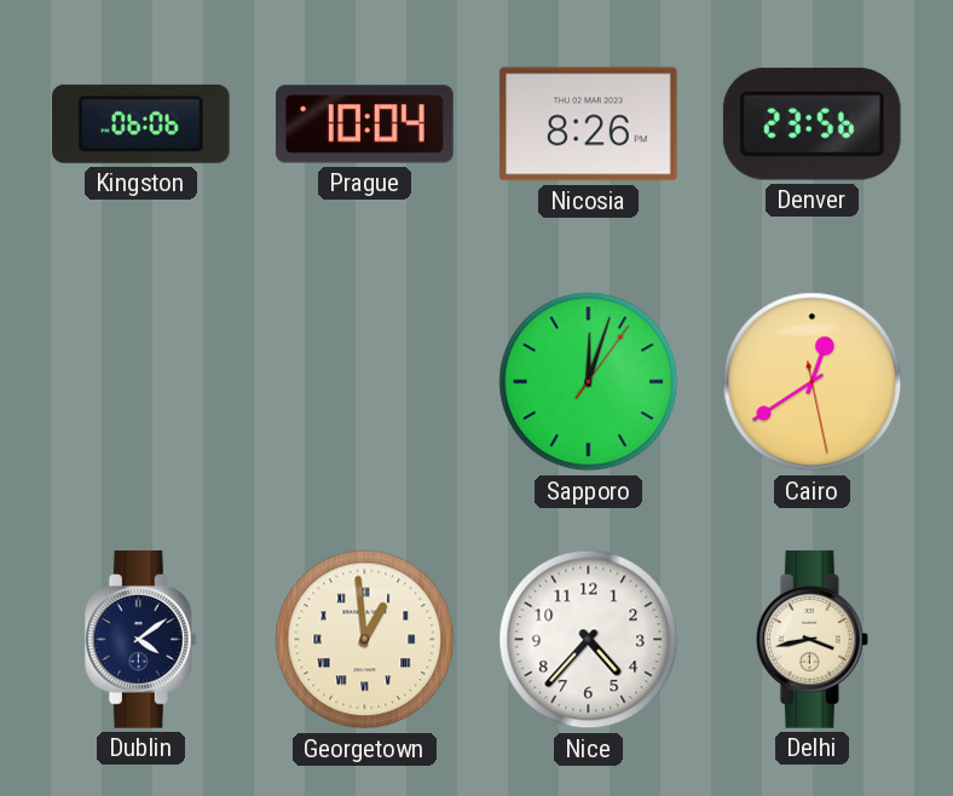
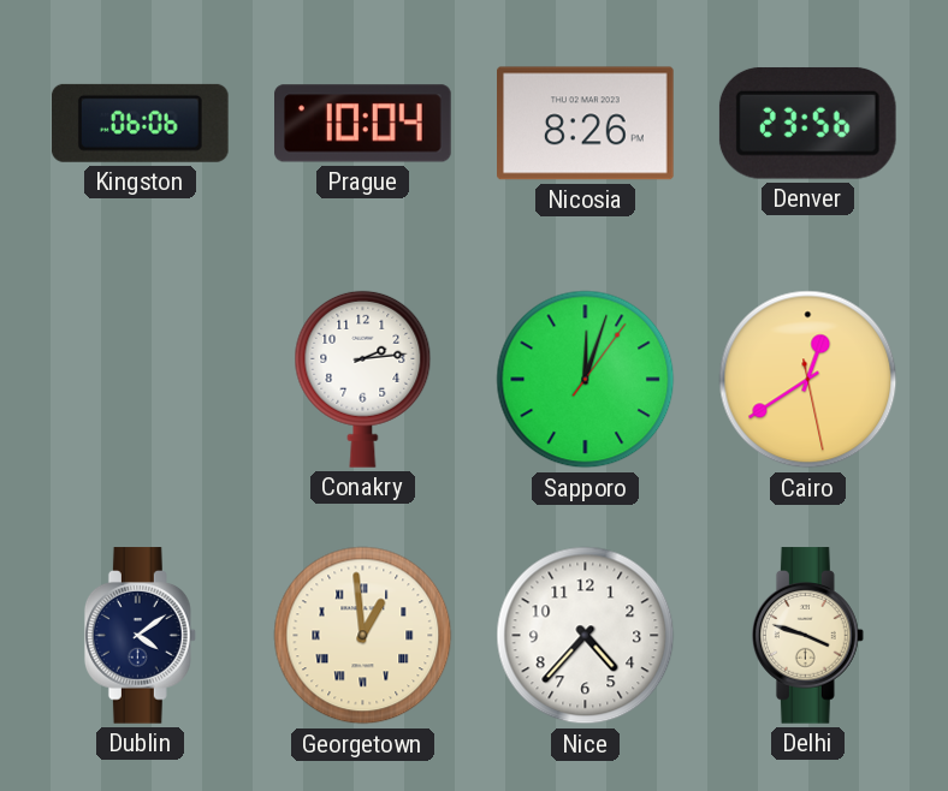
Conakry: none -> 2:14 (363, 379)
Delhi: 3:43 -> 3:48 (807, 636)
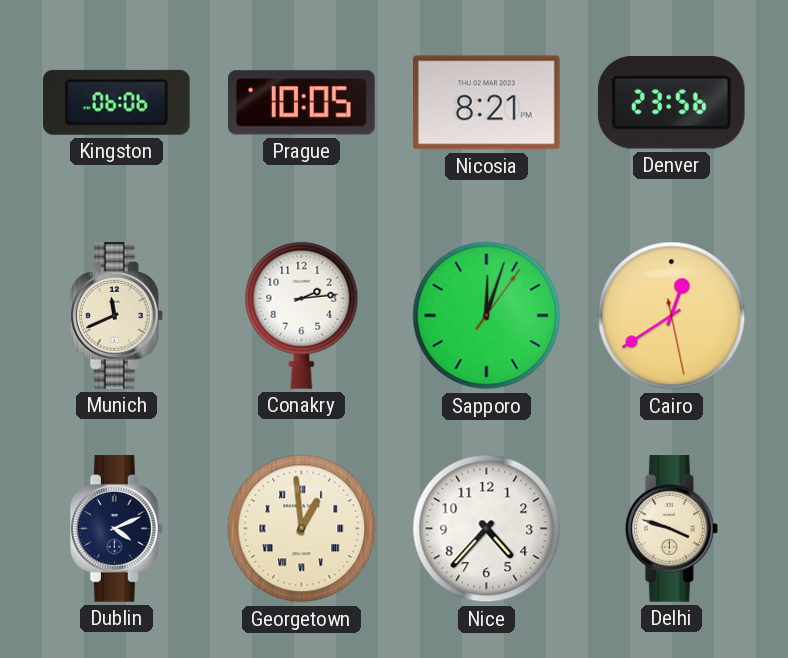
Prague: 10:04 -> 10:05 (302, 103)
Nicosia: 8:26 -> 8:21 (487, 103)
Munich: none -> 11:41 (116, 316)
Dublin: 4:09 -> 4:11 (116, 529)
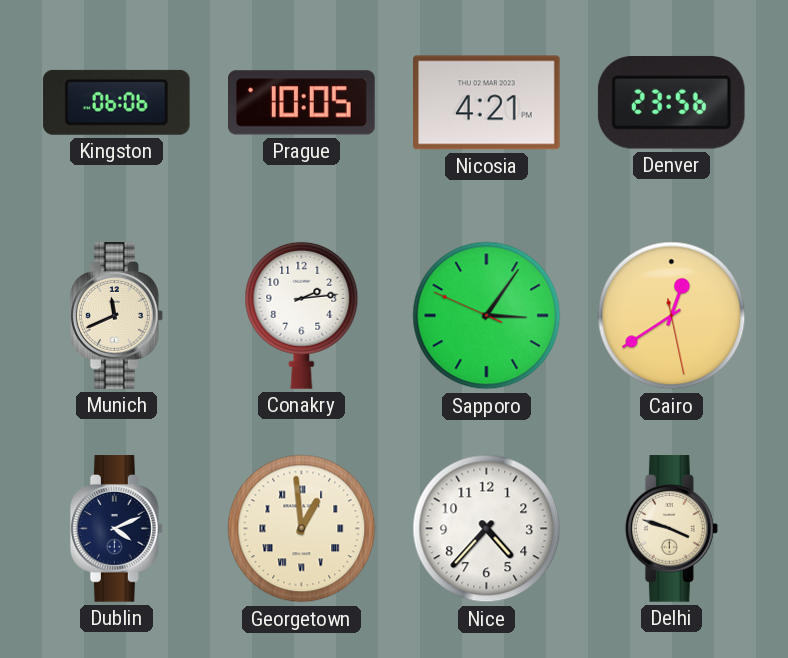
Nicosia: 8:21 -> 4:21 (487, 103)
Sapporo: 12:03 -> 3:05 (487, 316)
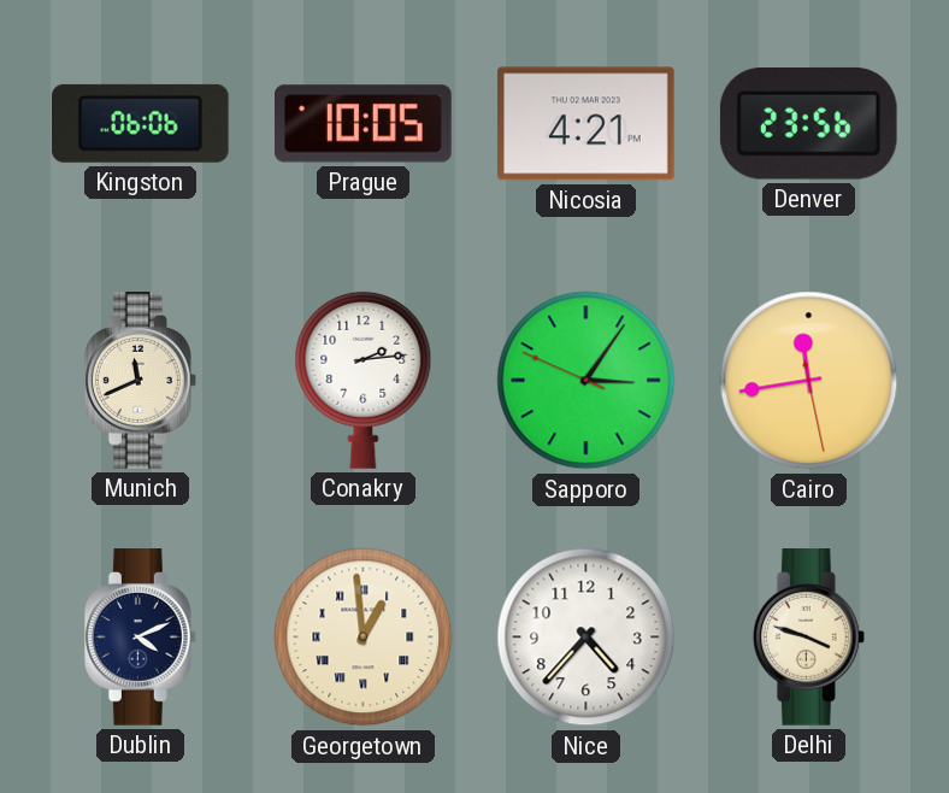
Cairo: 12:39 -> 11:43 (809, 381)
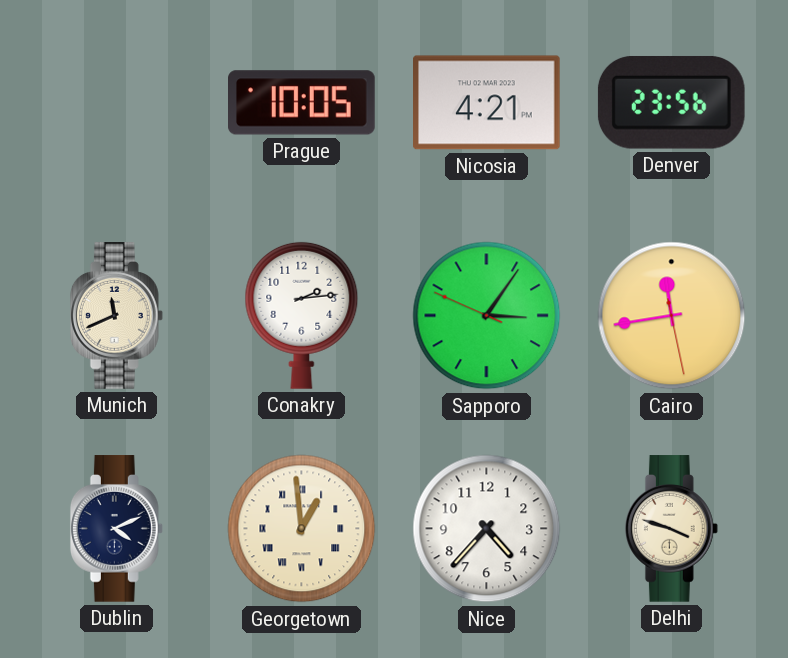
Kingston: 06:06 -> none (140, 123)
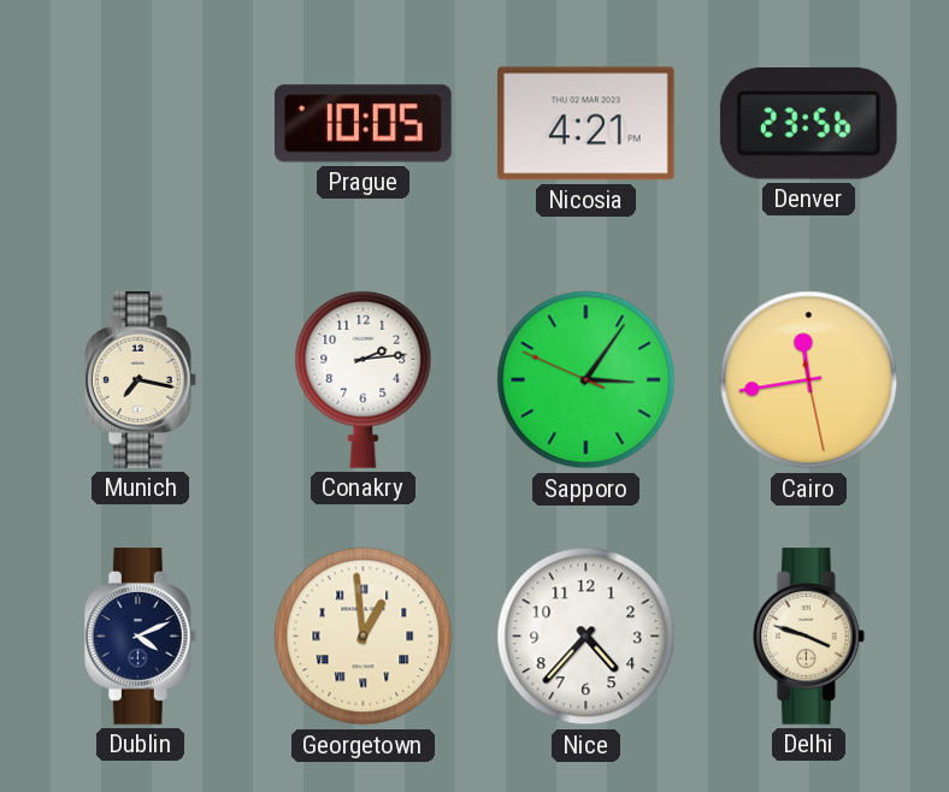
Munich: 11:41 -> 7:17 (140, 380)
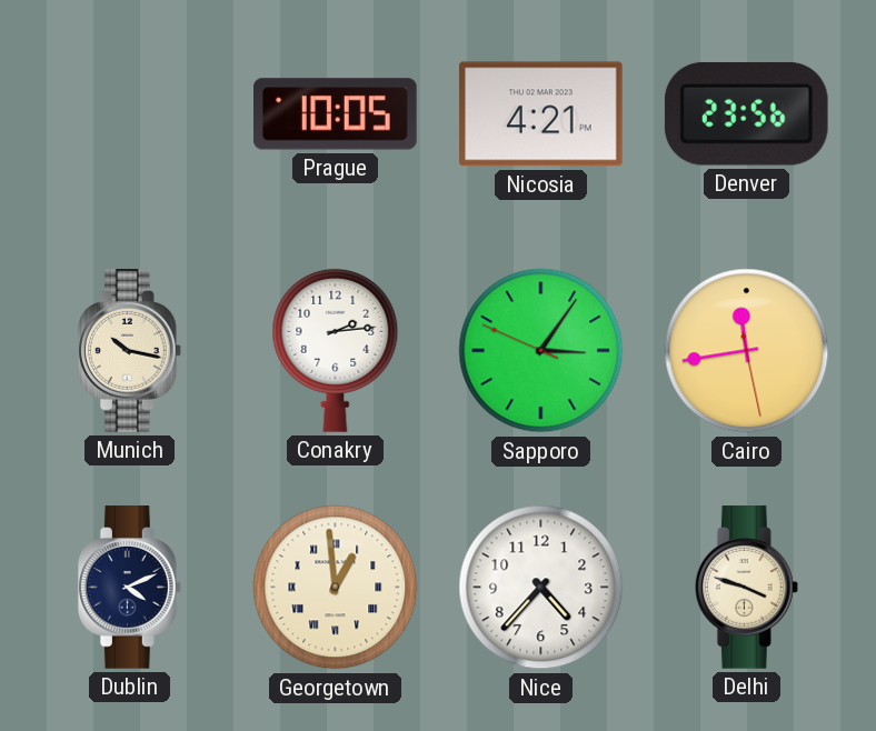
Munich: 7:17 -> 10:17 (129, 351)
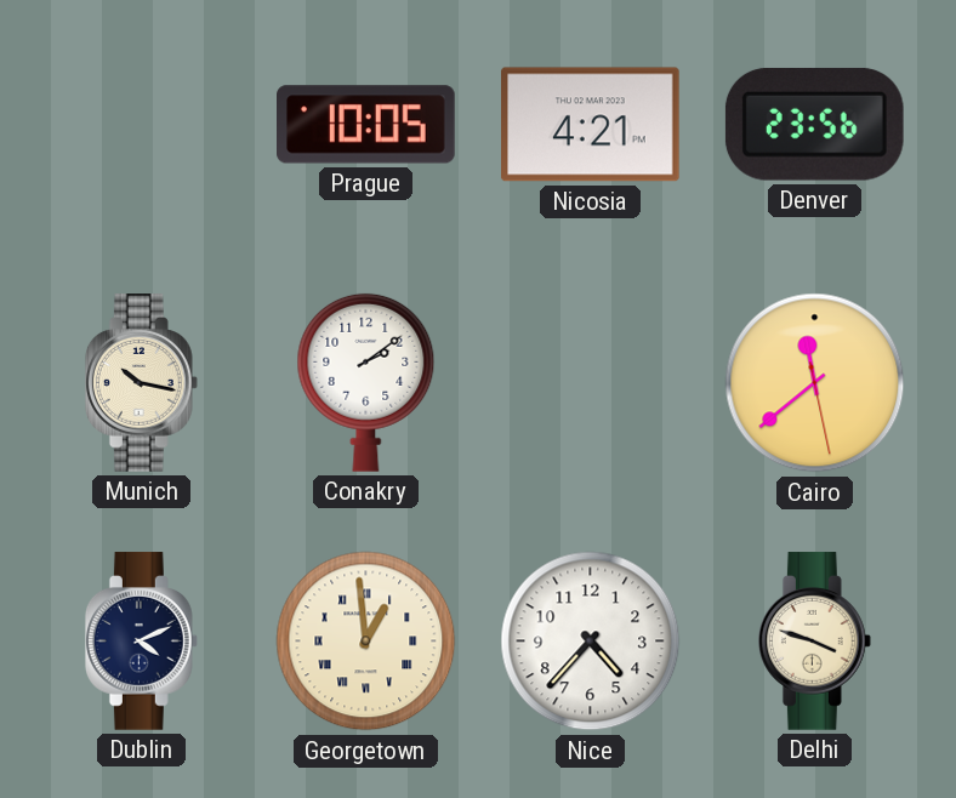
Conakry: 2:14 -> 2:09 (366, 382)
Sapporo: 3:05 -> none (541, 351)
Cairo: 11:43 -> 11:38 (815, 383)
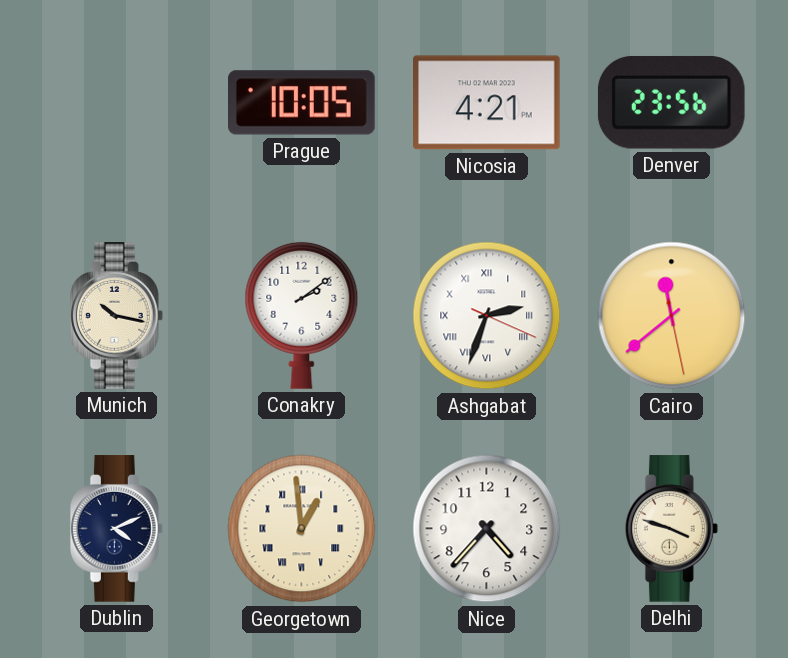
Ashgabat: none -> 2:33 (487, 316)
